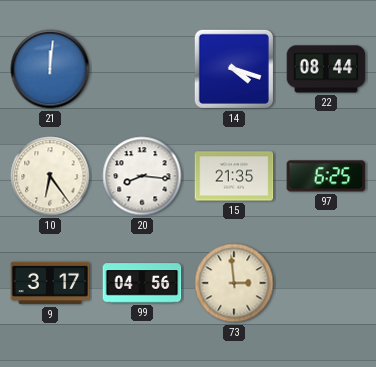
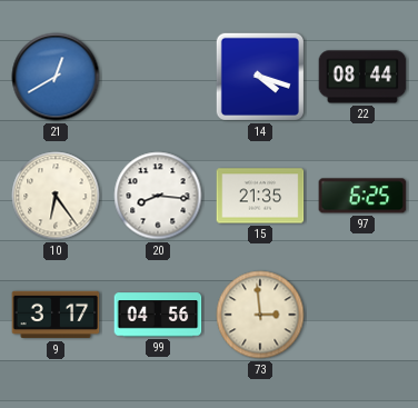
21: 12:01 -> 12:40 (56, 77)
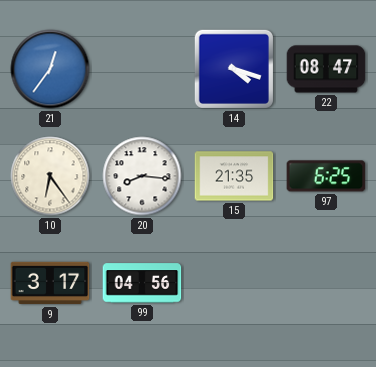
21: 12:40 -> 12:36 (50, 69)
22: 08:44 -> 08:47 (326, 69)
73: 2:59 -> none (260, 315)
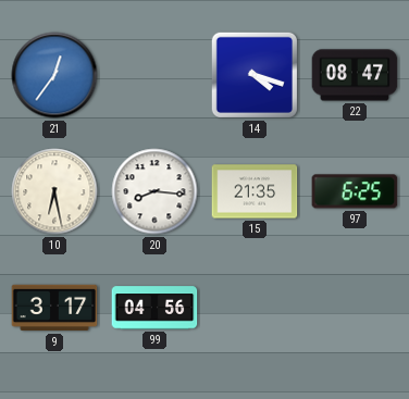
10: 6:24 -> 6:28 (54, 191)
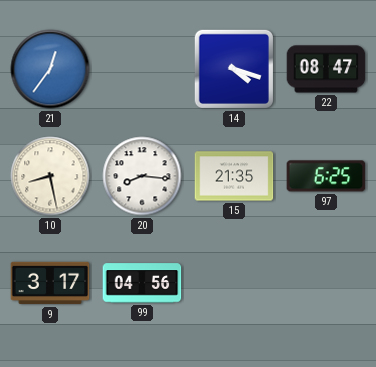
10: 6:28 -> 8:28 (50, 176)
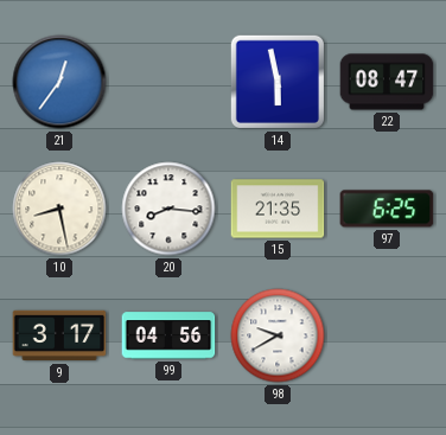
14: 4:18 -> 5:58 (278, 82)
98: none -> 9:40 (278, 335)
